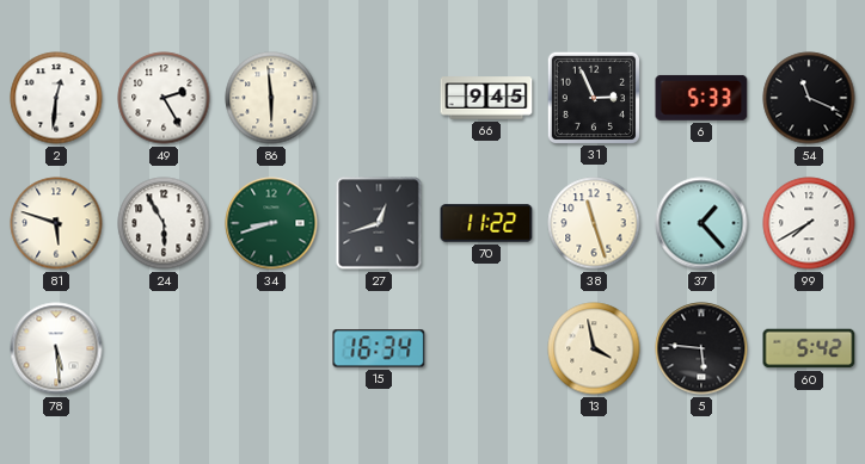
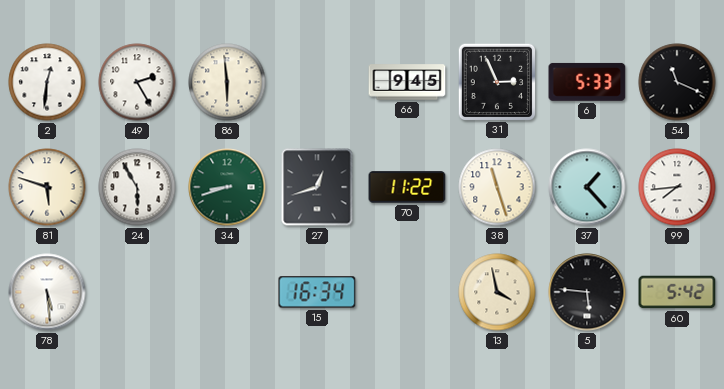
99: 7:40 -> 7:44 (677, 187)
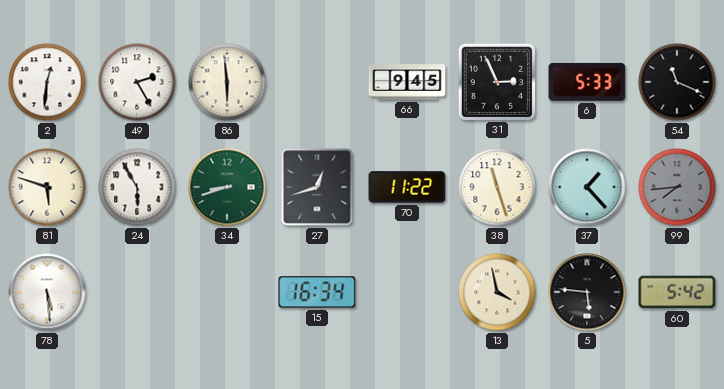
99 dial: white -> grey (677, 187)
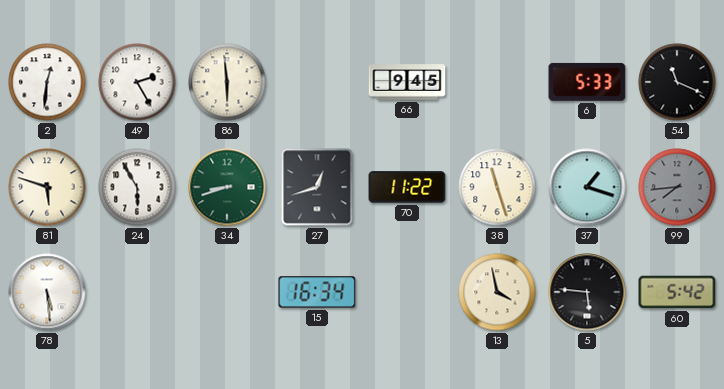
31: 2:56 -> none (496, 81)
37: 1:23 -> 1:18 (587, 187)
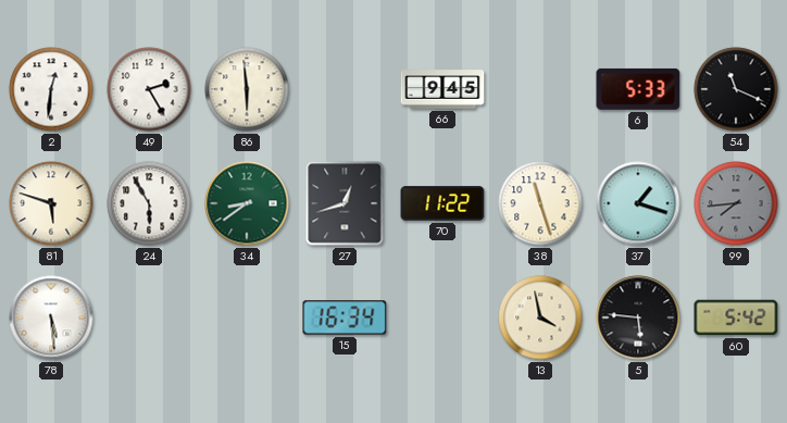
34: 8:42 -> 8:39 (247, 203)
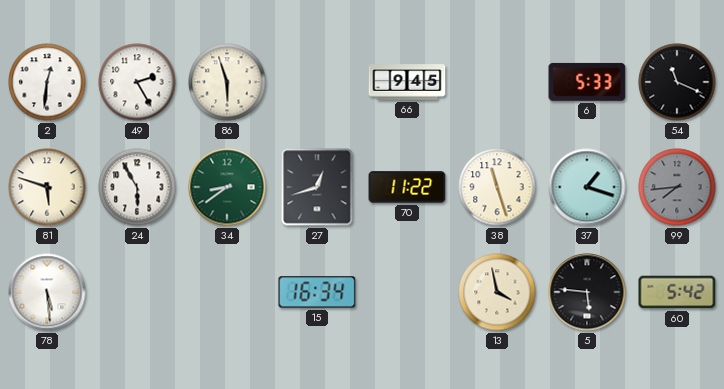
86: 5:59 -> 5:57 (227, 82)
